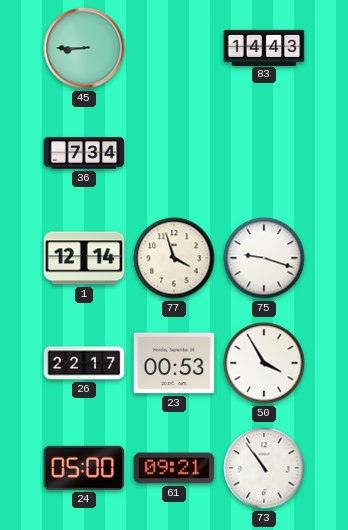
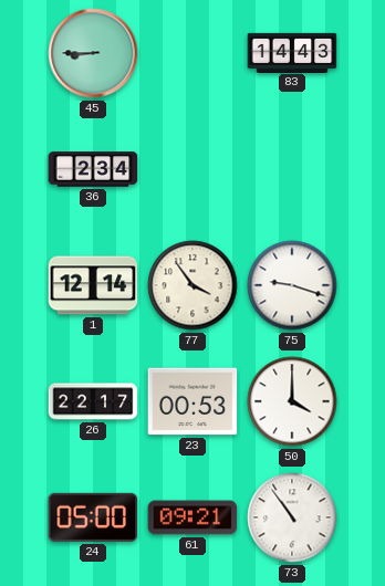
36: 7:34 -> 2:34 (93, 169)
77: 3:57 -> 3:54 (192, 285)
50: 3:55 -> 4:00 (292, 401)
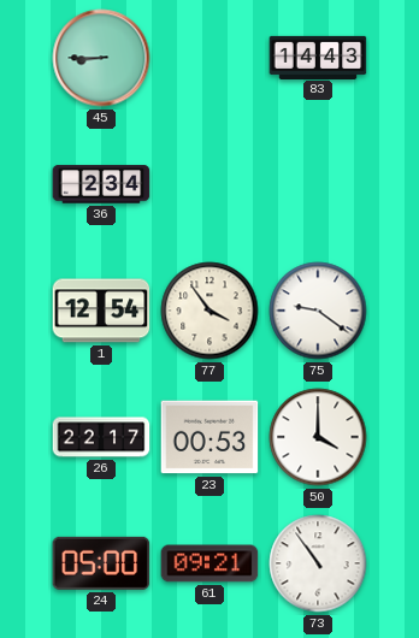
1: 12:14 -> 12:54 (101, 311)
75: 9:18 -> 9:21 (318, 311)
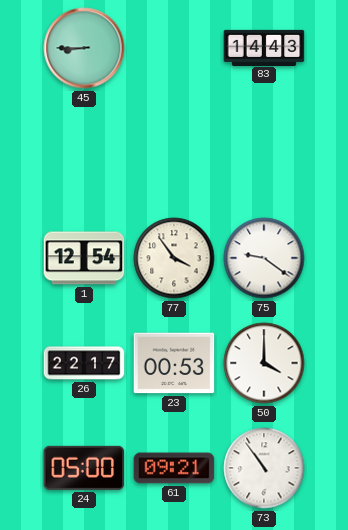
36: 2:34 -> none (101, 184)
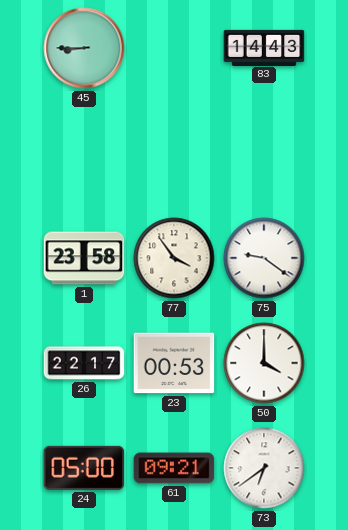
1: 12:54 -> 23:58 (84, 258)
73: 10:54 -> 6:39 (264, 468)
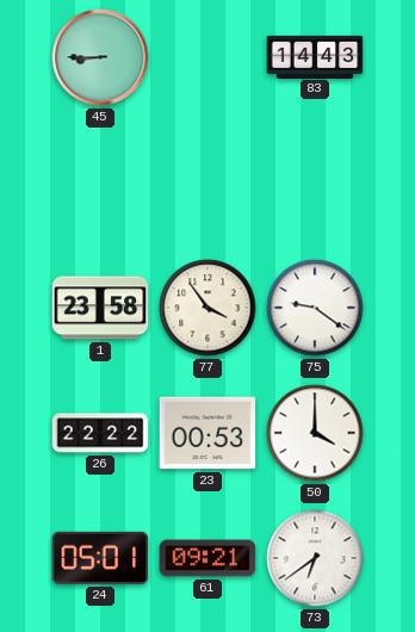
26: 22:17 -> 22:22 (100, 433)
24: 05:00 -> 05:01 (100, 558)
